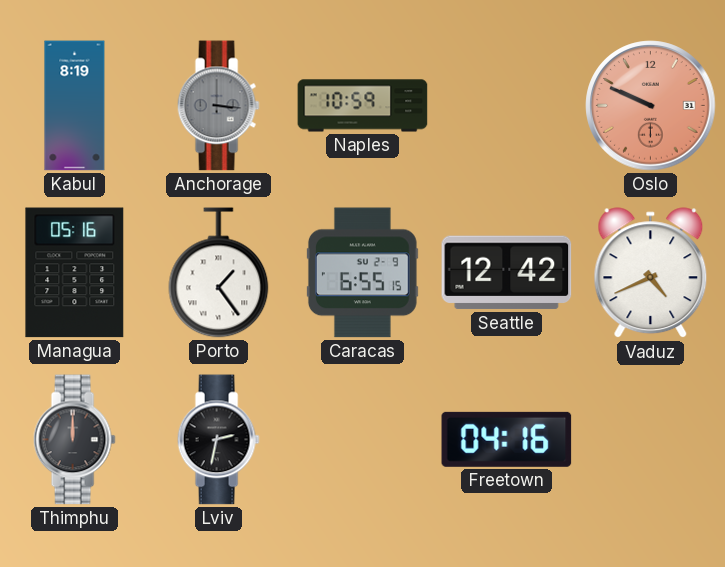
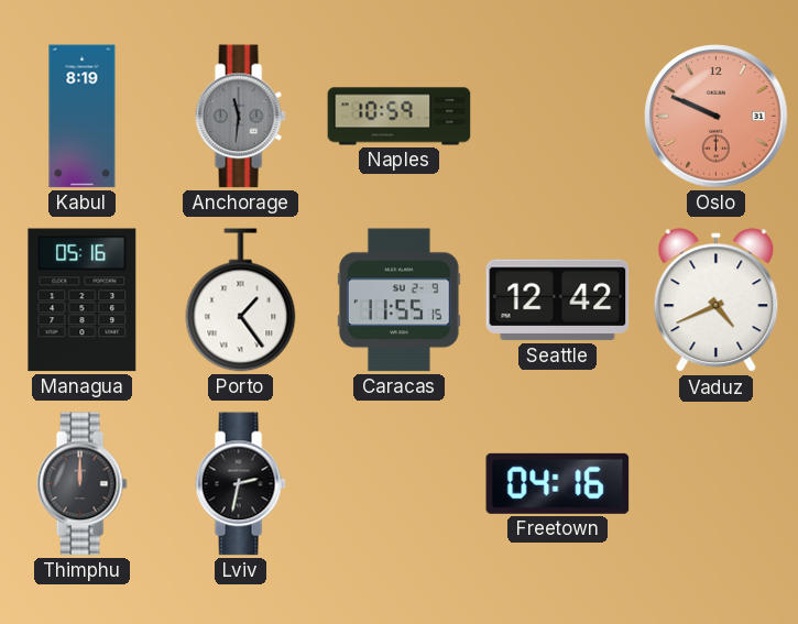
Anchorage: 3:16 -> 11:31 (240, 117)
Caracas: 6:55 -> 11:55 (398, 300)
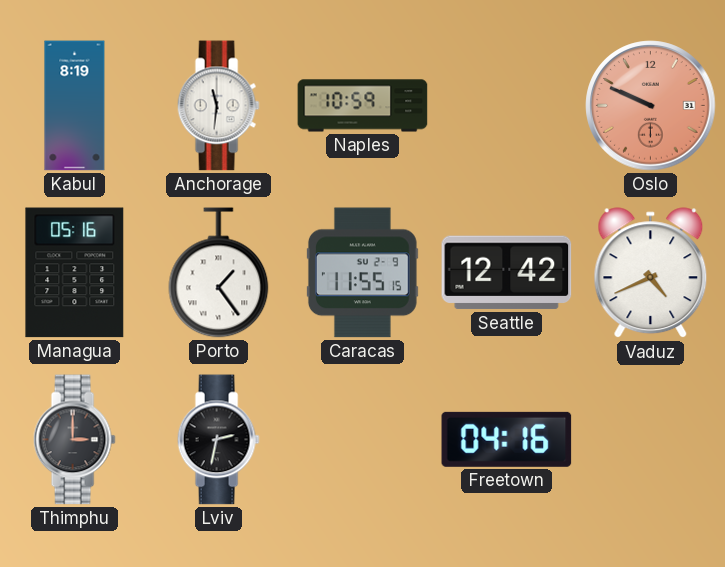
Anchorage dial: grey -> white (218, 106)
Thimphu: 12:00 -> 3:00 (74, 440)
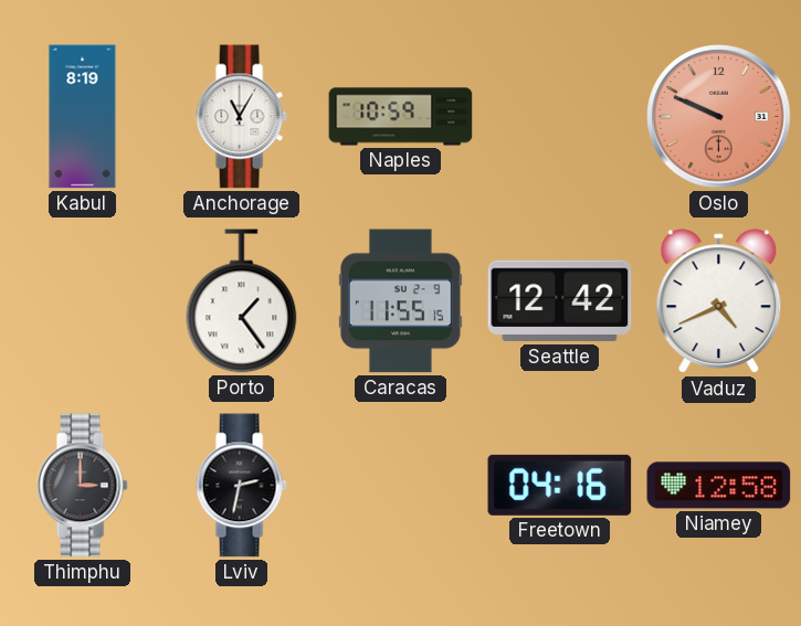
Anchorage: 11:31 -> 11:05 (241, 117)
Managua: 05:16 -> none (75, 273)
Niamey: none -> 12:58 (719, 486)
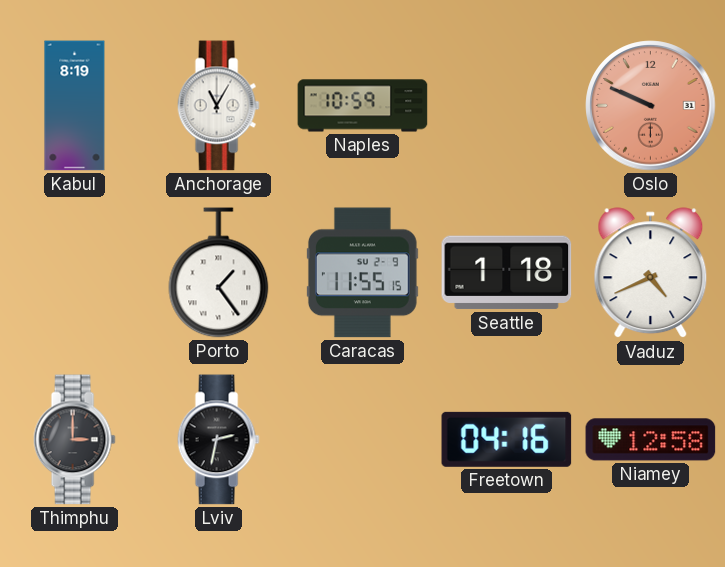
Seattle: 12:42 -> 1:18 (507, 273)
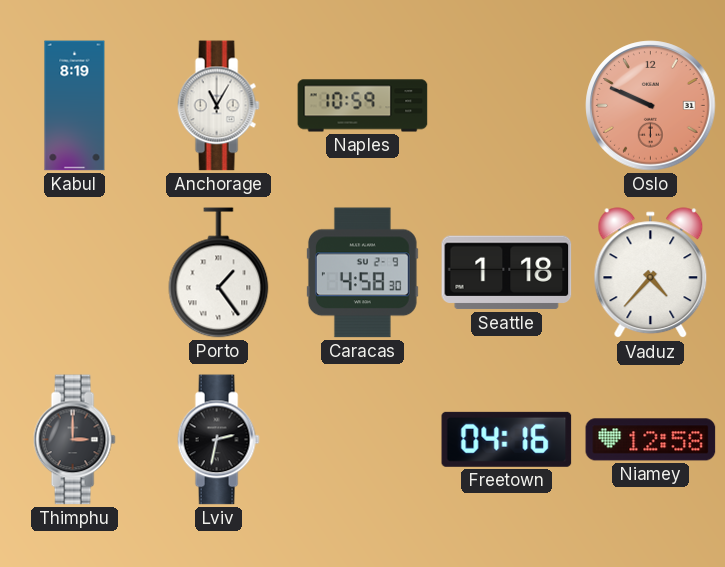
Caracas: 11:55 -> 4:58 (362, 273)
Vaduz: 4:41 -> 4:37 (651, 273)
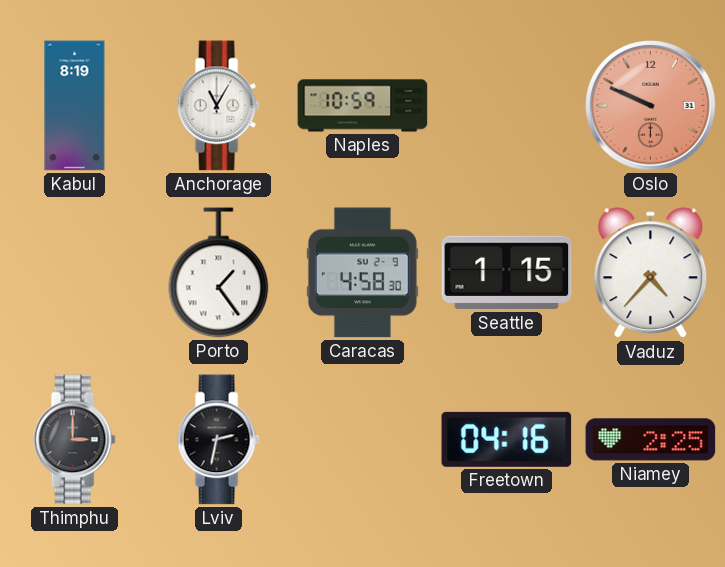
Seattle: 1:18 -> 1:15 (507, 273)
Niamey: 12:58 -> 2:25 (651, 440)
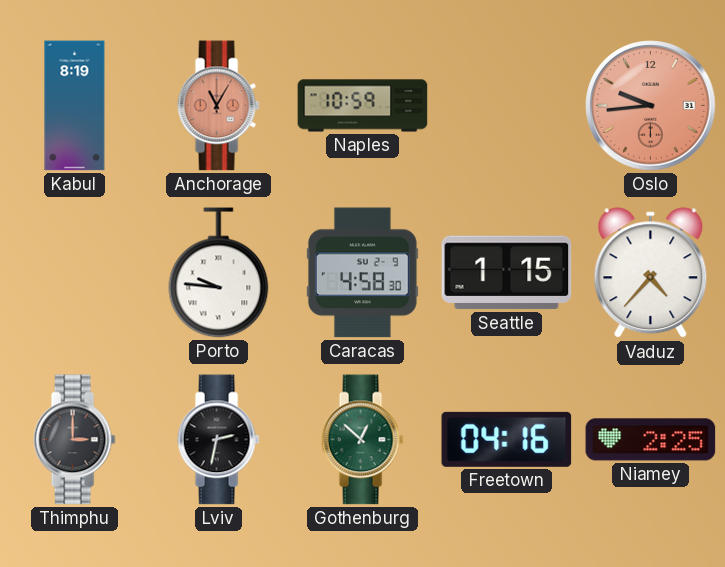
Anchorage dial: white -> salmon (218, 106)
Oslo: 9:49 -> 9:44 (651, 106)
Porto: 1:24 -> 9:46 (219, 273)
Gothenburg: none -> 12:52 (362, 440)
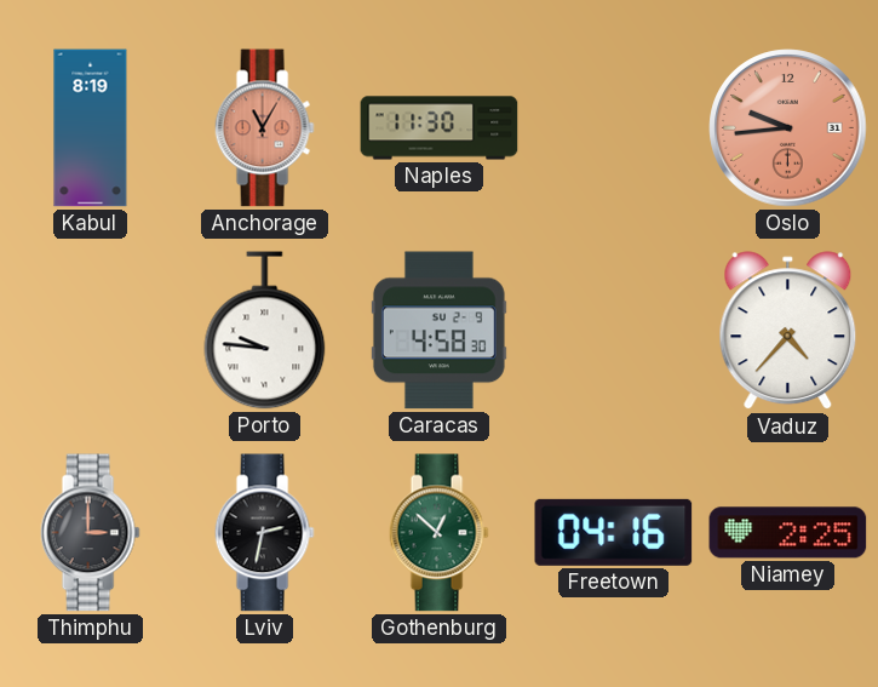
Naples: 10:59 -> 11:30 (440, 128)
Seattle: 1:15 -> none (507, 273)
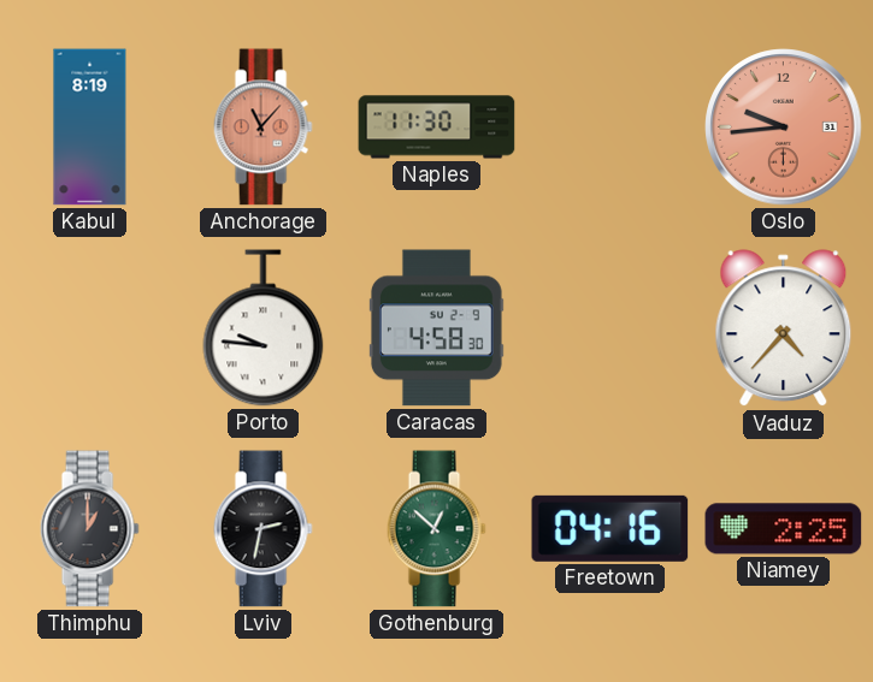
Anchorage: 11:05 -> 11:07 (263, 127)
Thimphu: 3:00 -> 1:00 (89, 529)
